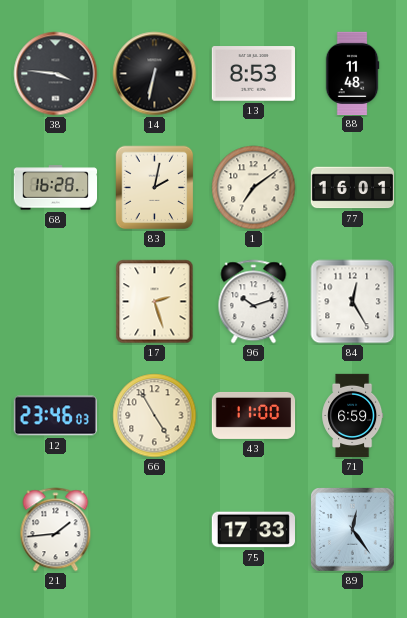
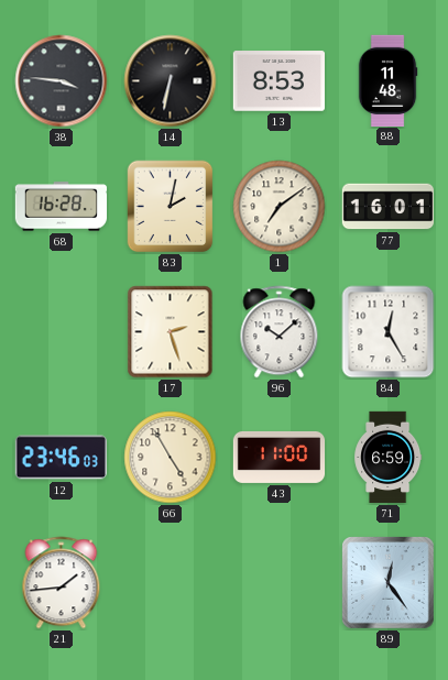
96: 10:12 -> 10:08 (280, 332)
75: 17:33 -> none (253, 530)
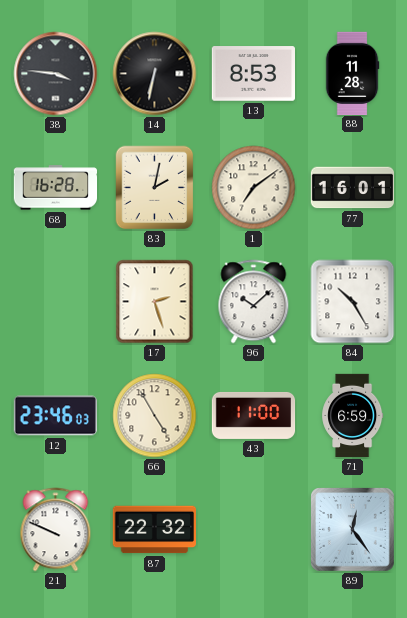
88: 11:48 -> 11:28 (352, 73)
84: 12:25 -> 10:25 (353, 302)
21: 1:44 -> 9:49 (56, 530)
87: none -> 22:32 (154, 530)
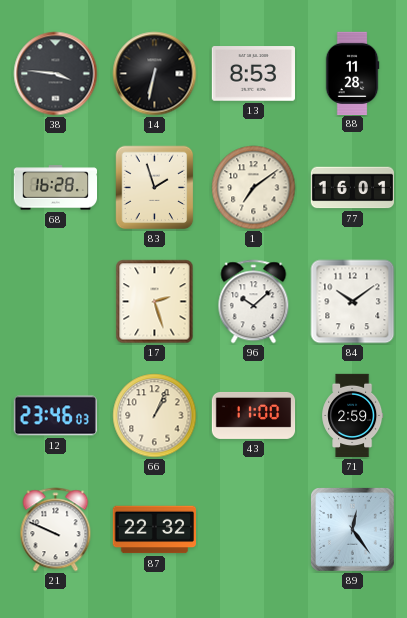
83: 2:02 -> 1:57 (155, 188)
84: 10:25 -> 10:09 (353, 302)
66: 4:55 -> 1:04 (155, 416)
71: 6:59 -> 2:59 (353, 416)
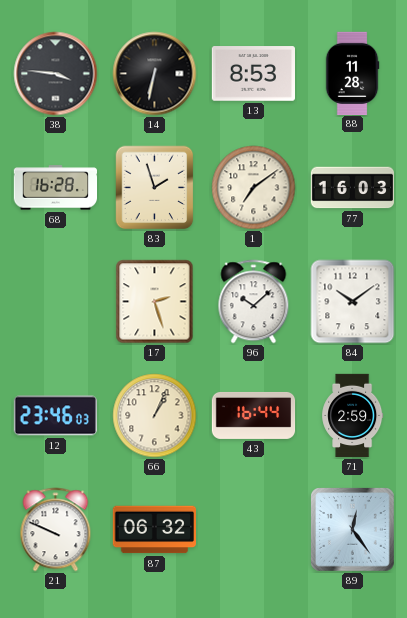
77: 16:01 -> 16:03 (352, 188)
43: 11:00 -> 16:44 (254, 415)
87: 22:32 -> 06:32 (154, 530)
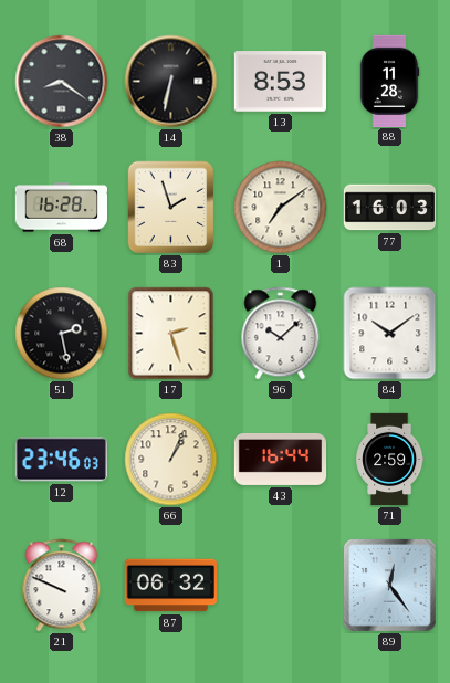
38: 3:46 -> 8:21 (62, 82)
51: none -> 2:28 (62, 334)
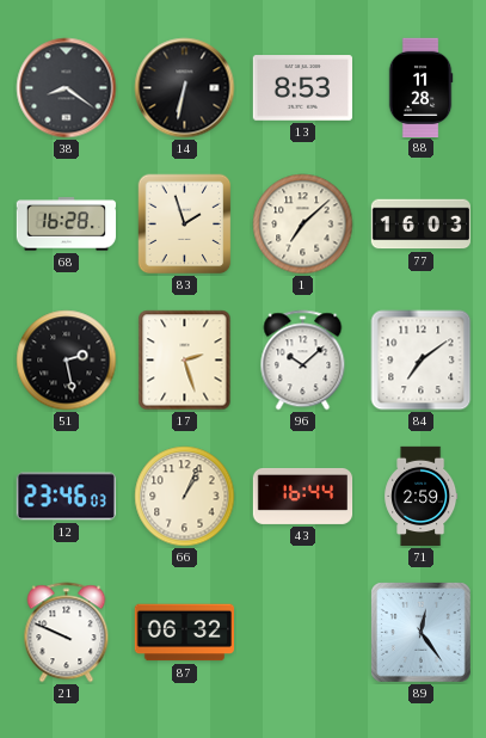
1: 7:09 -> 7:08 (303, 225)
84: 10:09 -> 7:09 (422, 361)
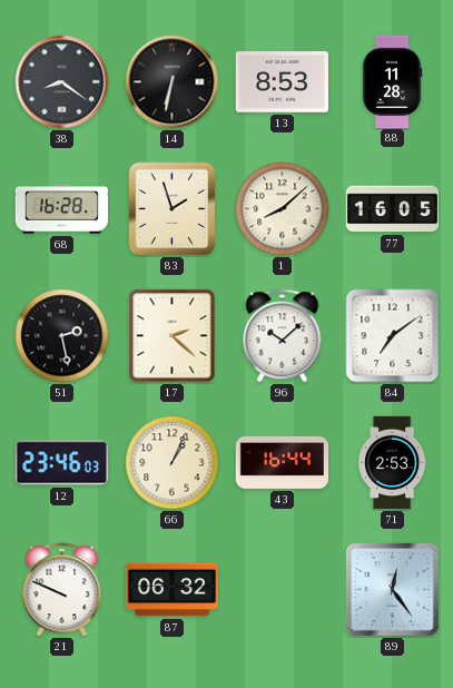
1: 7:08 -> 8:08 (283, 209)
77: 16:03 -> 16:05 (392, 209)
17: 2:27 -> 2:22 (173, 336)
71: 2:59 -> 2:53 (393, 463)
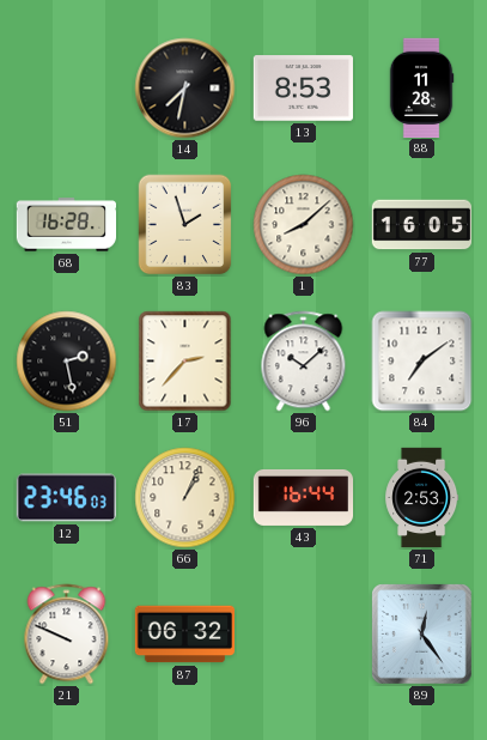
38: 8:21 -> none (62, 82)
14: 6:32 -> 7:32 (185, 89)
17: 2:22 -> 2:37 (185, 362)
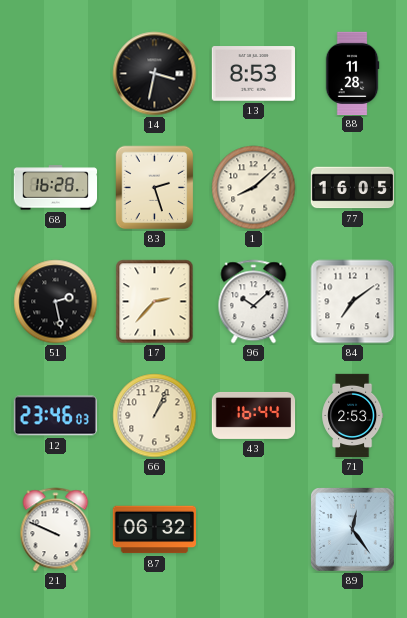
14: 7:32 -> 3:32 (155, 74)
83: 1:57 -> 2:27 (155, 188)
